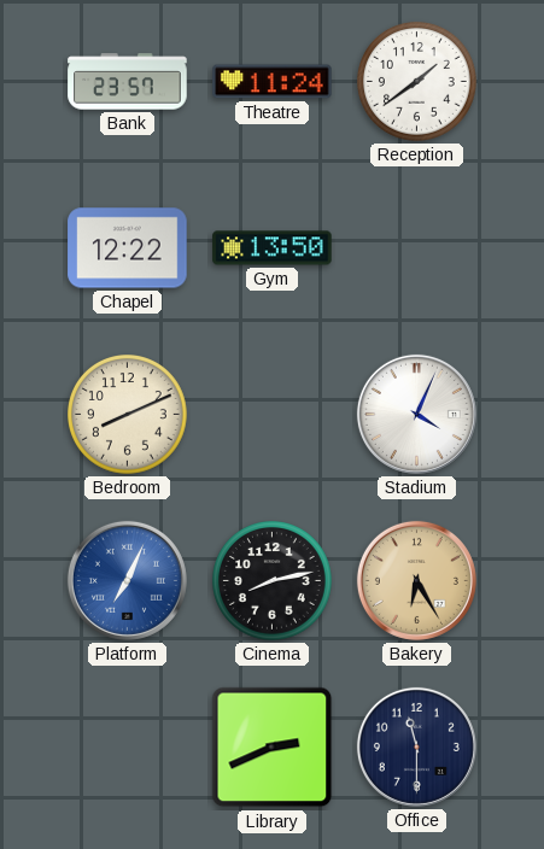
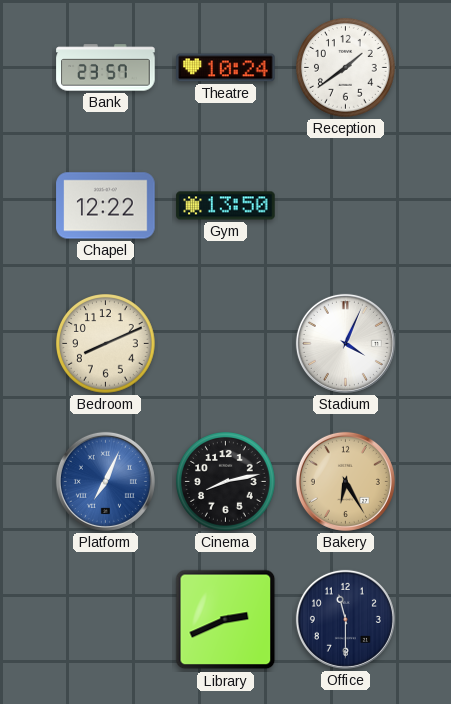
Theatre: 11:24 -> 10:24 (226, 68)
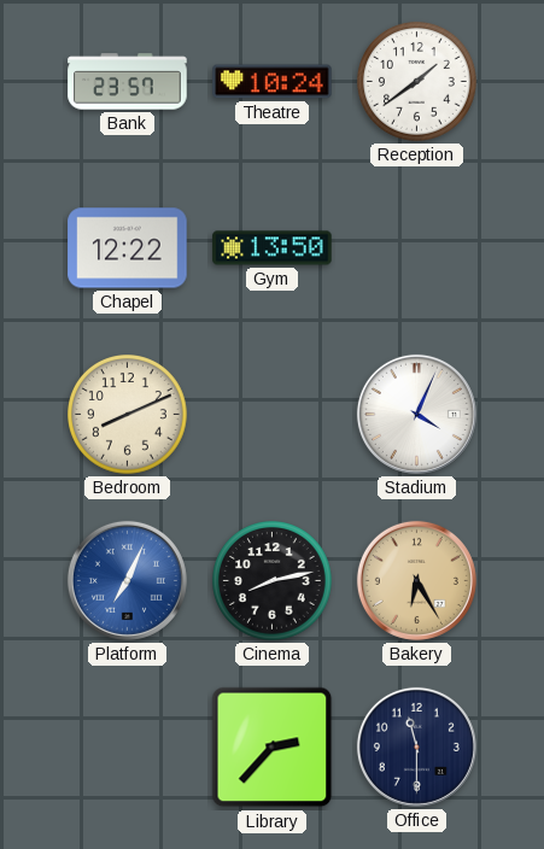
Library: 2:41 -> 2:37 (273, 748)
